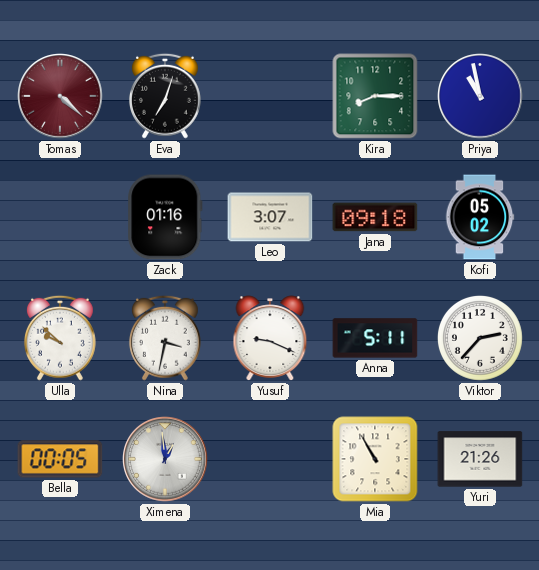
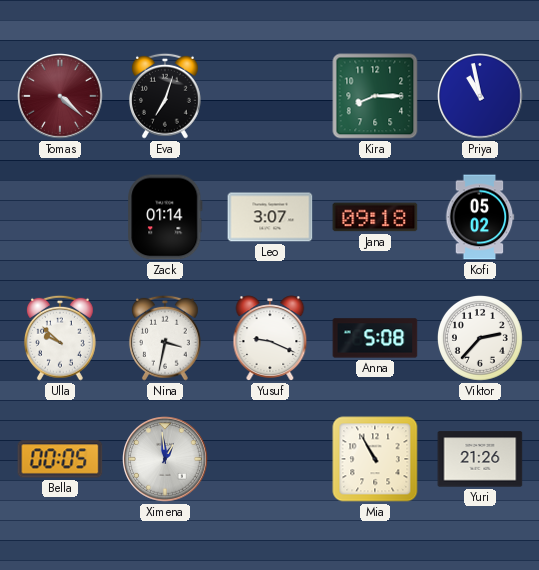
Zack: 01:16 -> 01:14 (165, 217)
Anna: 5:11 -> 5:08 (375, 338)
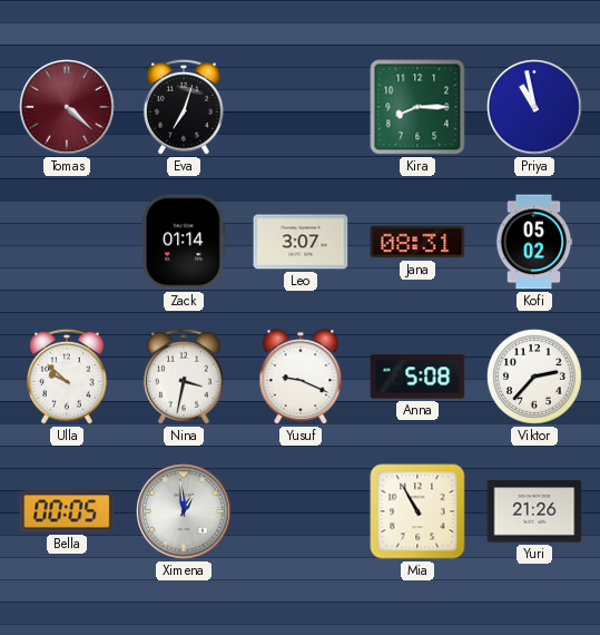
Jana: 09:18 -> 08:31 (417, 242)
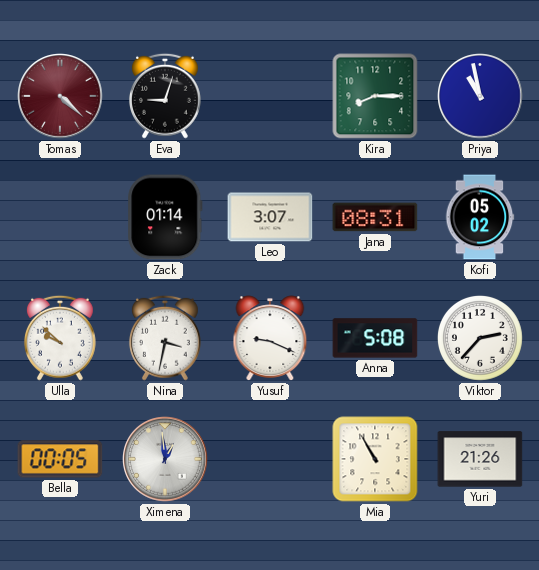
Eva: 7:03 -> 9:03 (165, 96)
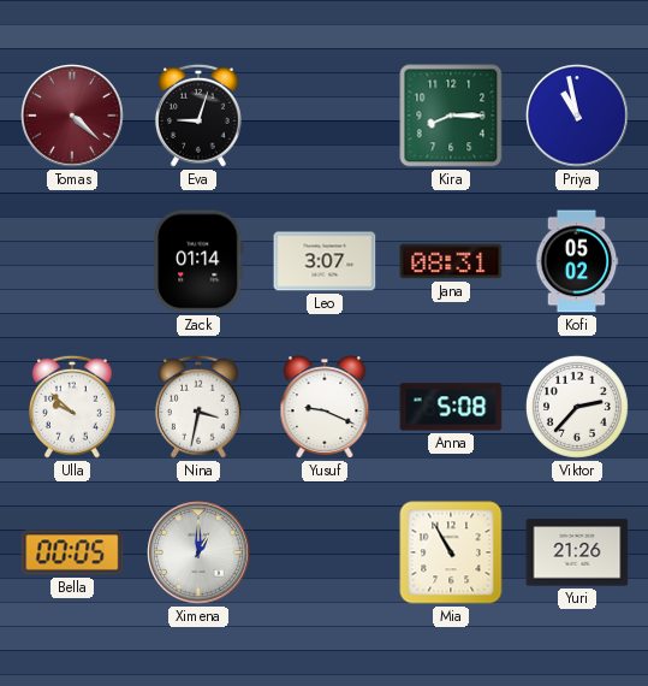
Ximena: 12:59 -> 1:00 (198, 552)
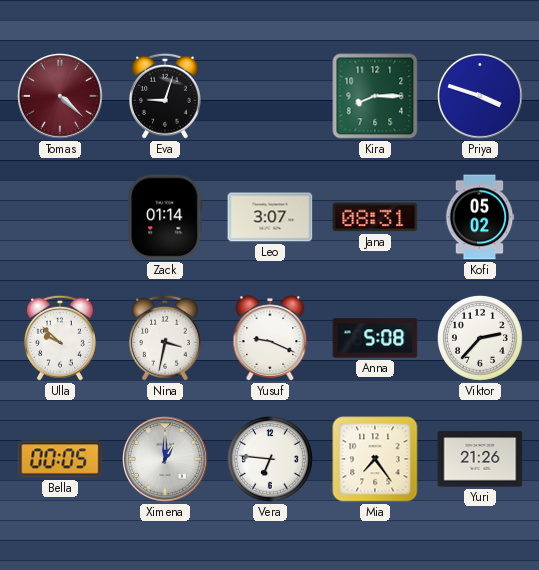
Priya: 10:58 -> 3:48 (480, 96)
Vera: none -> 6:46 (270, 459)
Mia: 10:55 -> 7:24 (375, 459)
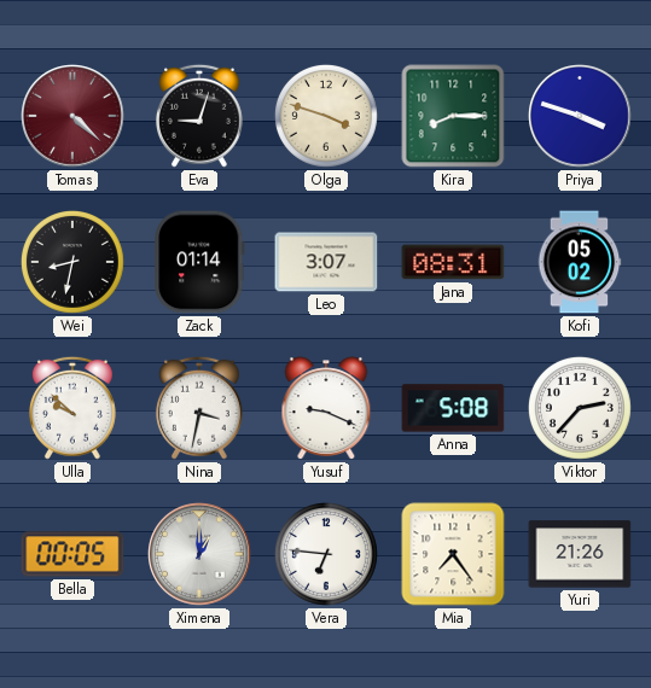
Olga: none -> 3:48 (326, 116)
Wei: none -> 8:32 (72, 262)
